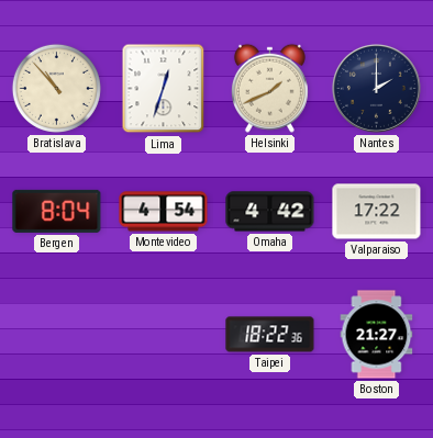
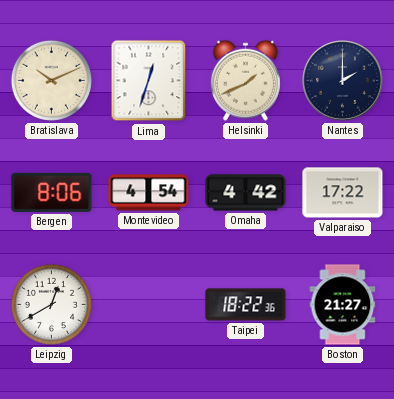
Bratislava: 10:53 -> 10:11 (51, 80)
Bergen: 8:04 -> 8:06 (52, 192)
Leipzig: none -> 12:40 (51, 304)
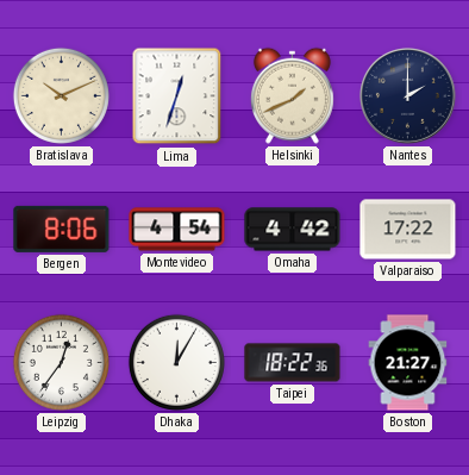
Leipzig: 12:40 -> 12:36 (61, 362)
Dhaka: none -> 12:05 (176, 362)
